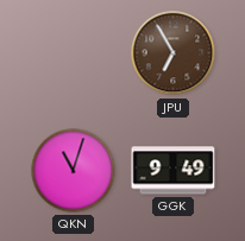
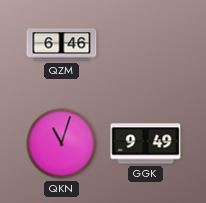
QZM: none -> 6:46 (62, 45)
JPU: 6:55 -> none (174, 53)
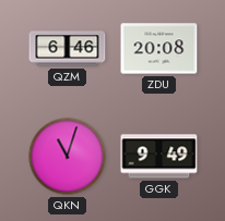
ZDU: none -> 20:08 (159, 49)
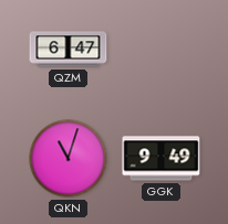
QZM: 6:46 -> 6:47 (69, 50)
ZDU: 20:08 -> none (159, 49)
